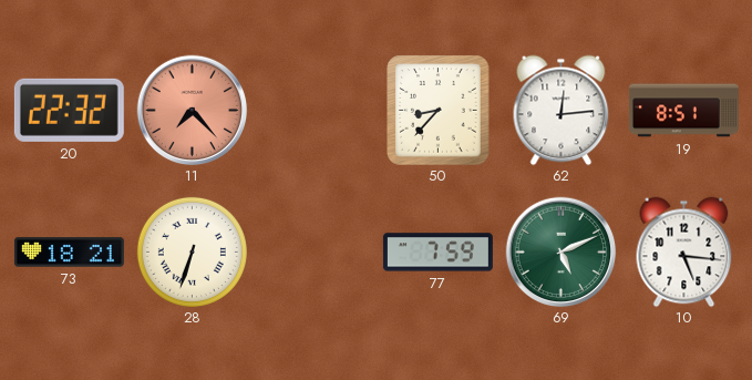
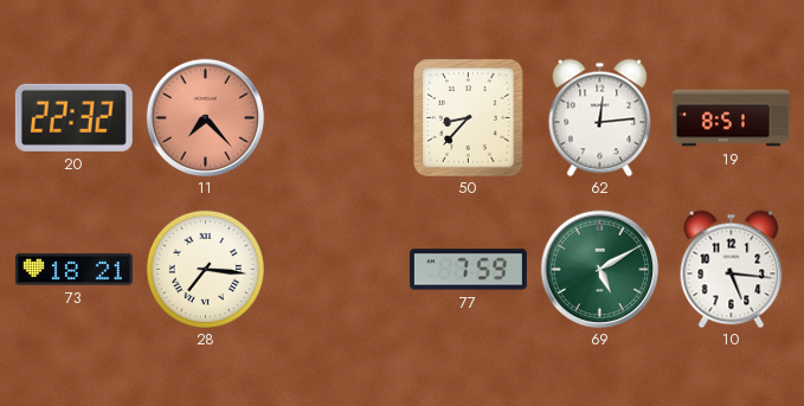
28: 6:33 -> 7:16 (205, 269)
69: 5:11 -> 5:10 (599, 269)
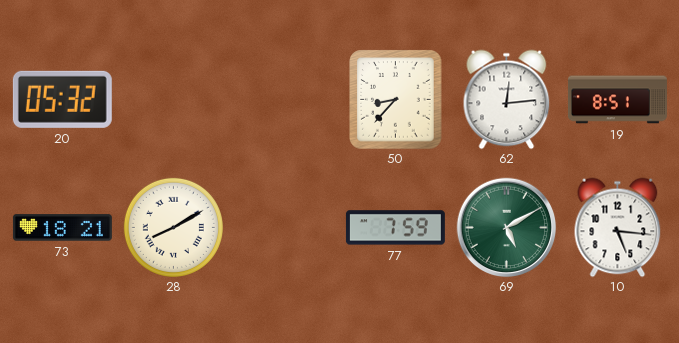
20: 22:32 -> 05:32 (62, 99)
11: 7:23 -> none (205, 117)
28: 7:16 -> 8:10 (173, 227)
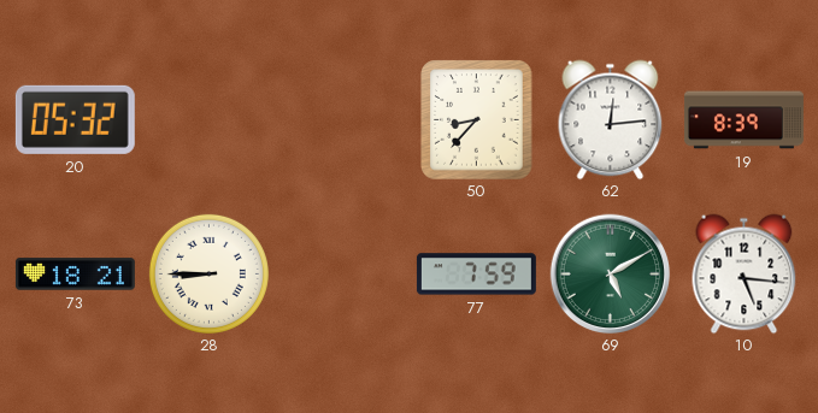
19: 8:51 -> 8:39 (743, 120)
28: 8:10 -> 8:45 (208, 273)
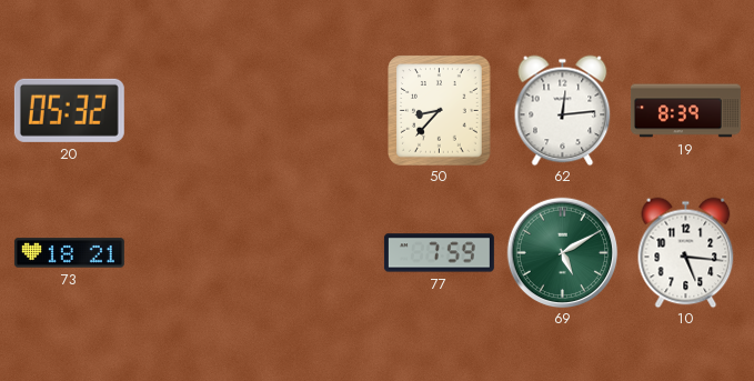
28: 8:45 -> none (208, 273)
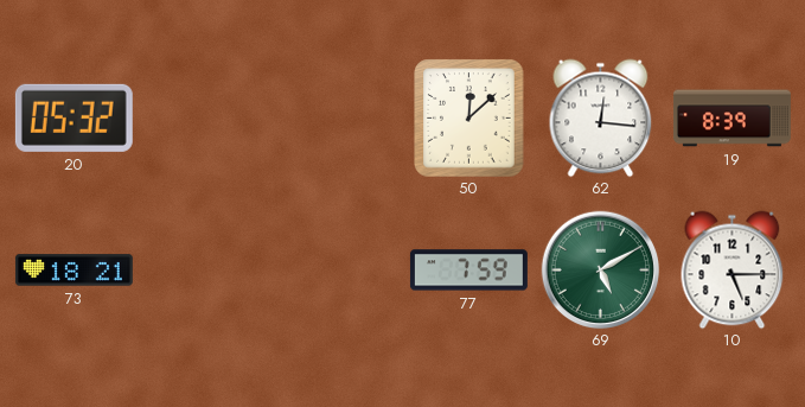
50: 8:37 -> 12:08 (469, 117)
62: 12:14 -> 12:16 (601, 117)
10: 5:16 -> 5:15 (733, 269)
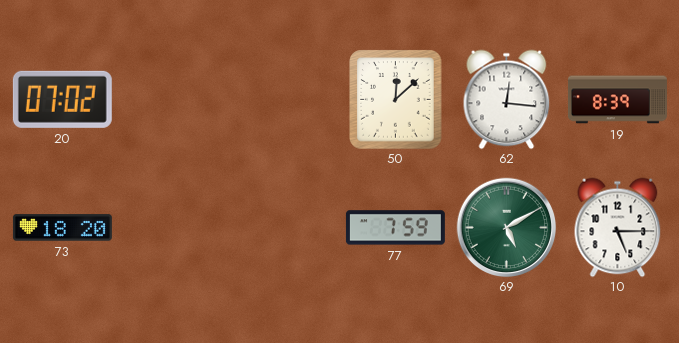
20: 05:32 -> 07:02 (62, 99)
73: 18:21 -> 18:20 (62, 228)
